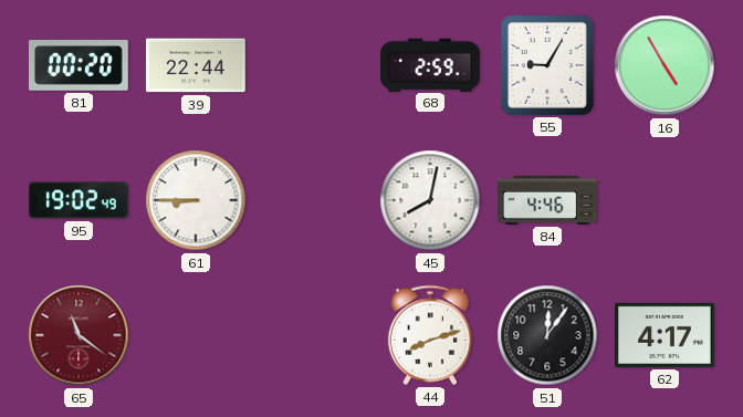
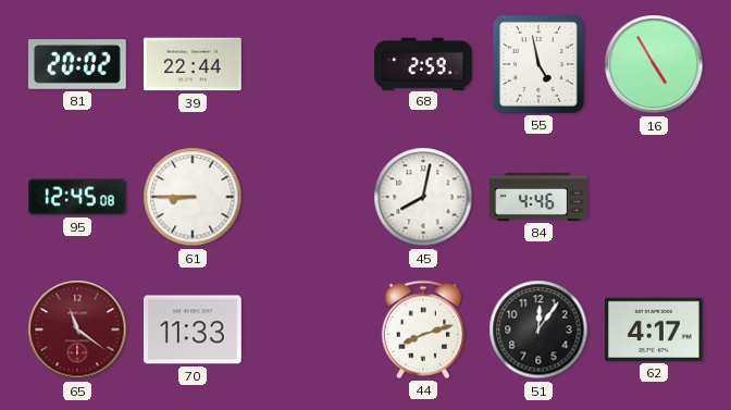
81: 00:20 -> 20:02 (78, 64)
55: 9:05 -> 4:58 (538, 64)
95: 19:02 -> 12:45 (78, 197)
70: none -> 11:33 (194, 330)
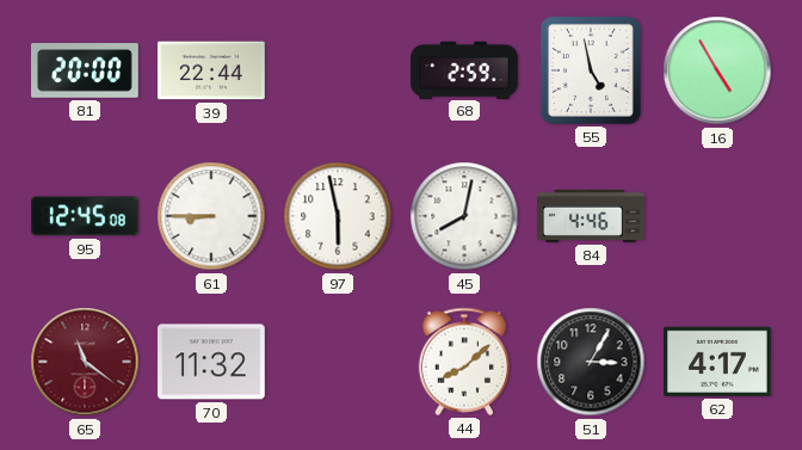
81: 20:02 -> 20:00 (86, 70)
97: none -> 5:58 (338, 216)
70: 11:33 -> 11:32 (212, 362)
44: 8:12 -> 8:08 (463, 362)
51: 12:06 -> 3:05 (591, 362)
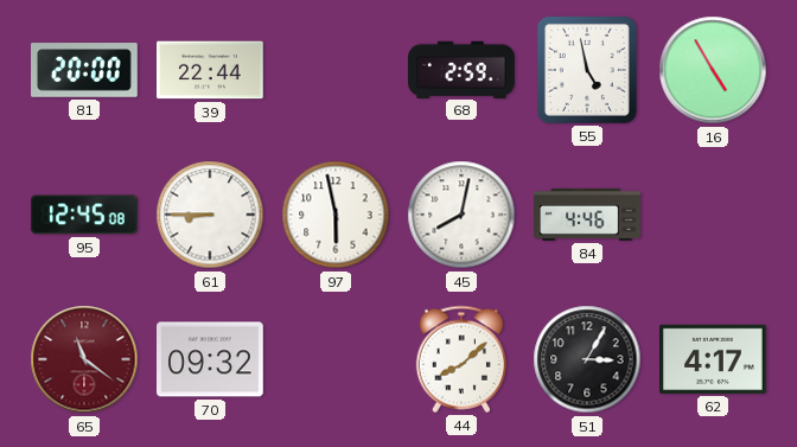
70: 11:32 -> 09:32 (211, 359)
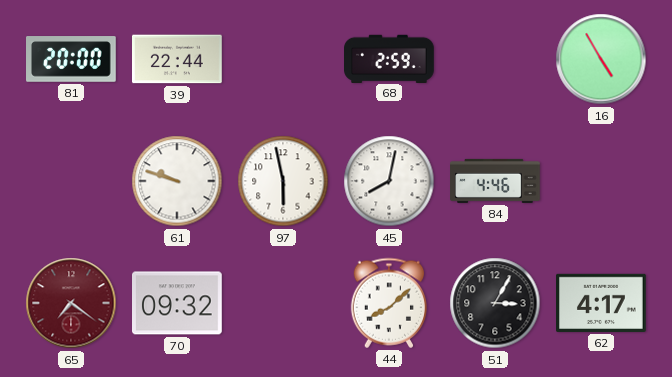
55: 4:58 -> none (587, 70)
95: 12:45 -> none (85, 215)
61: 8:45 -> 9:48 (177, 181)
65: 11:21 -> 7:21 (71, 303)
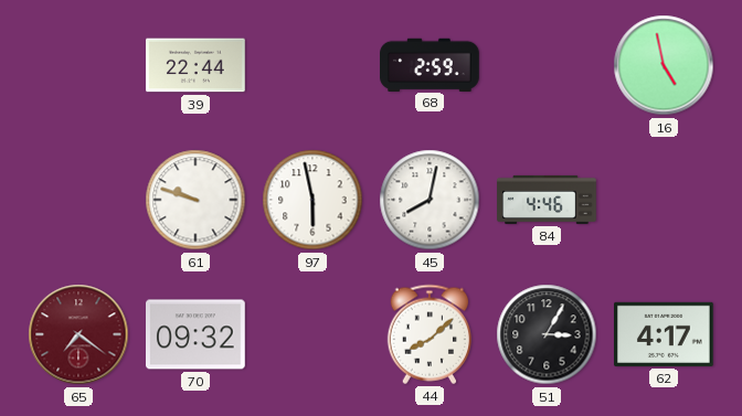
81: 20:00 -> none (72, 59)
16: 4:55 -> 4:58 (664, 65)
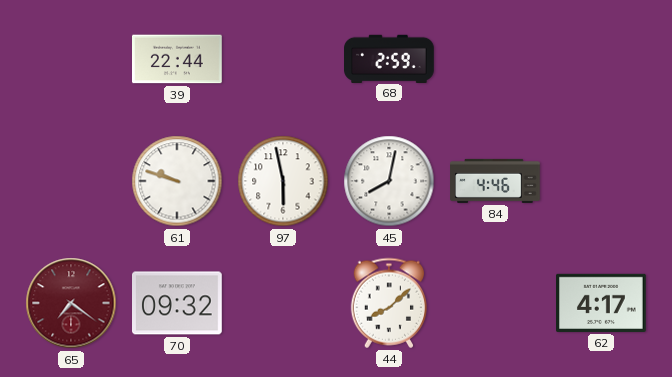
16: 4:58 -> none (664, 65)
51: 3:05 -> none (547, 334)
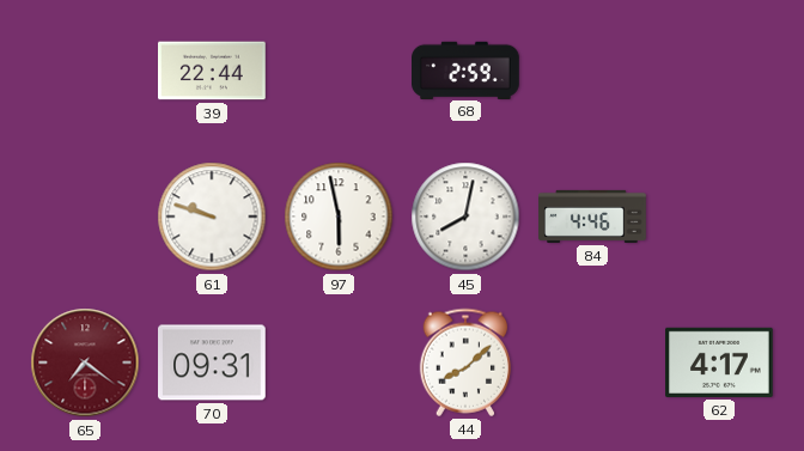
70: 09:32 -> 09:31 (213, 362)
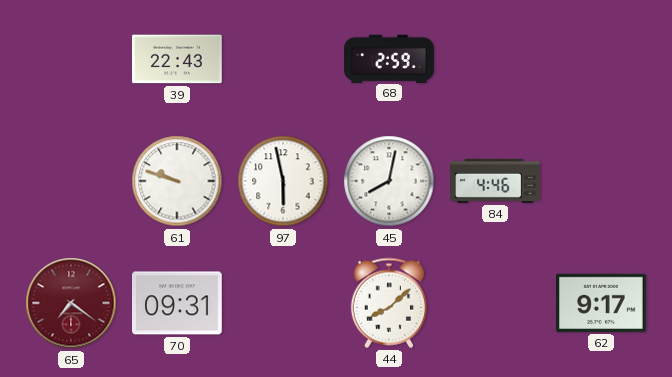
39: 22:44 -> 22:43 (178, 59)
62: 4:17 -> 9:17 (602, 303)
